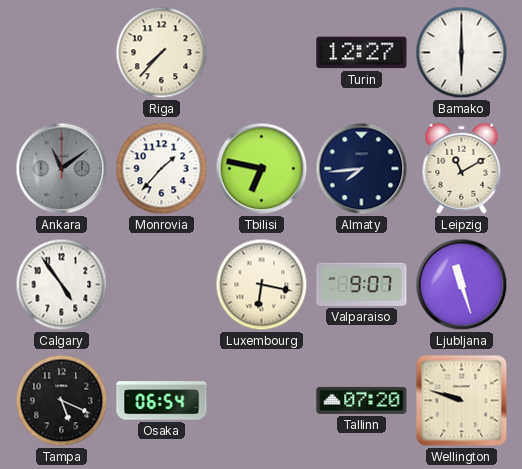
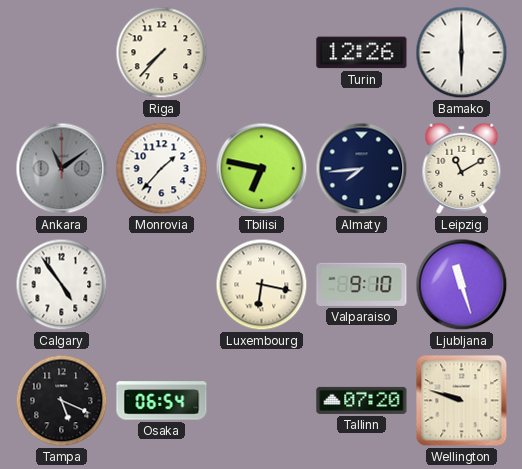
Turin: 12:27 -> 12:26 (362, 53)
Valparaiso: 9:07 -> 9:10 (362, 284)
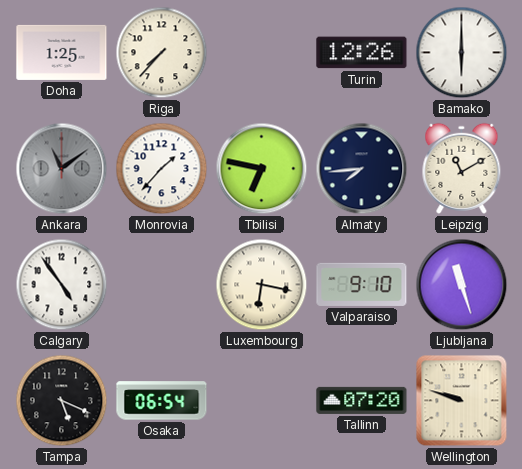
Doha: none -> 1:25 (62, 52)
